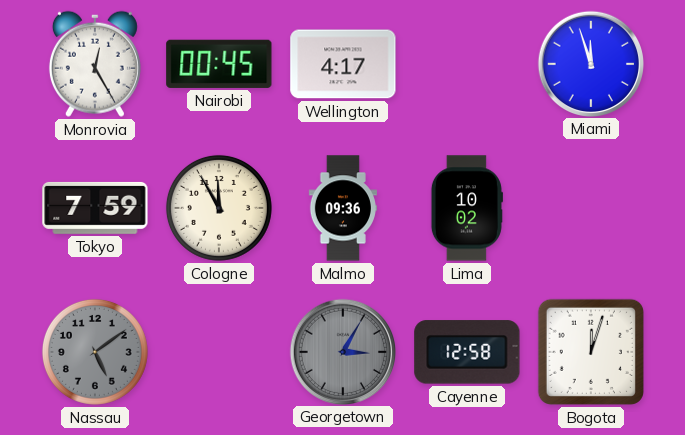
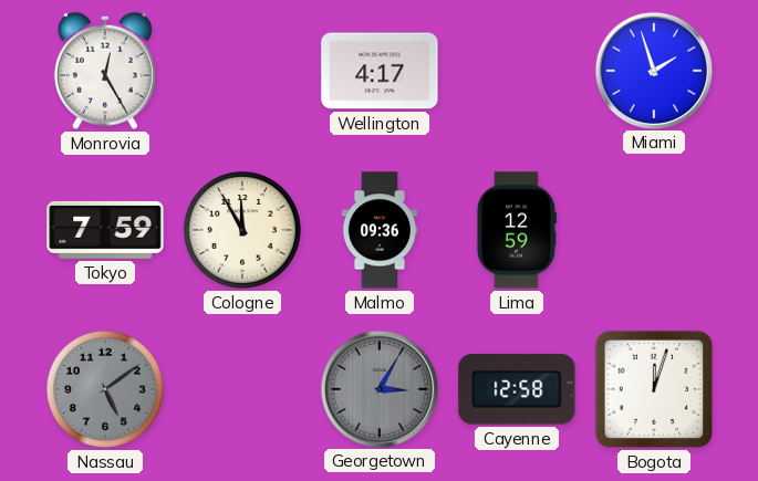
Nairobi: 00:45 -> none (219, 64)
Miami: 11:57 -> 1:57 (653, 70)
Lima: 10:02 -> 12:59 (517, 230)
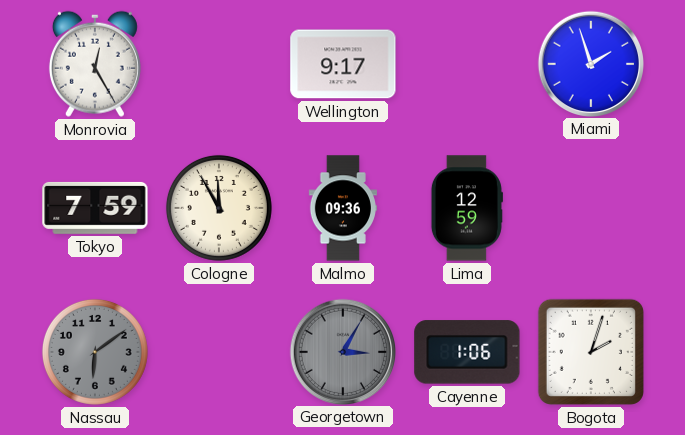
Wellington: 4:17 -> 9:17 (343, 64)
Nassau: 5:09 -> 6:09 (95, 352)
Cayenne: 12:58 -> 1:06 (467, 352)
Bogota: 12:03 -> 2:03 (591, 352)
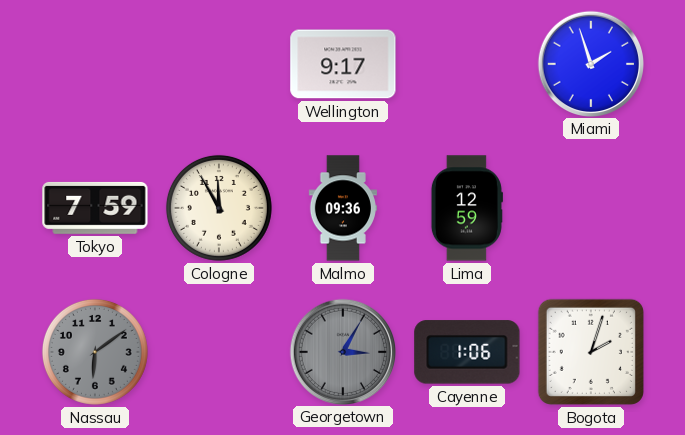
Monrovia: 12:25 -> none (95, 64)
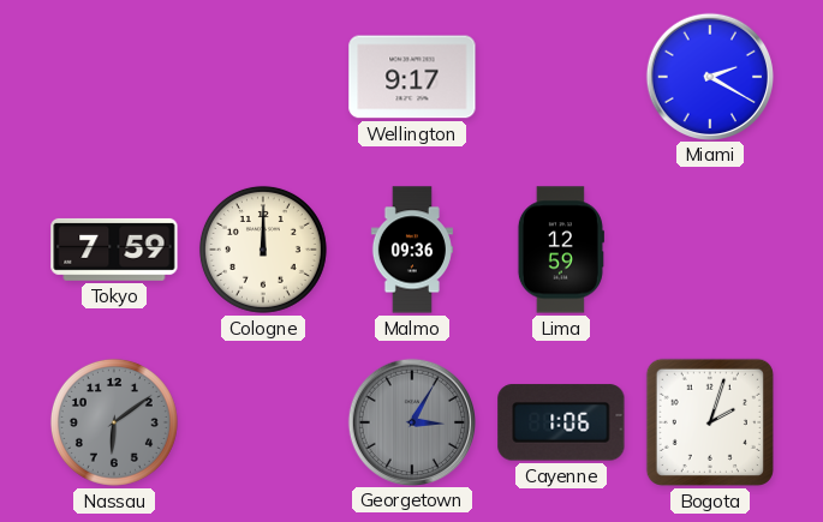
Miami: 1:57 -> 2:20 (709, 76)
Cologne: 11:55 -> 12:00 (263, 250)
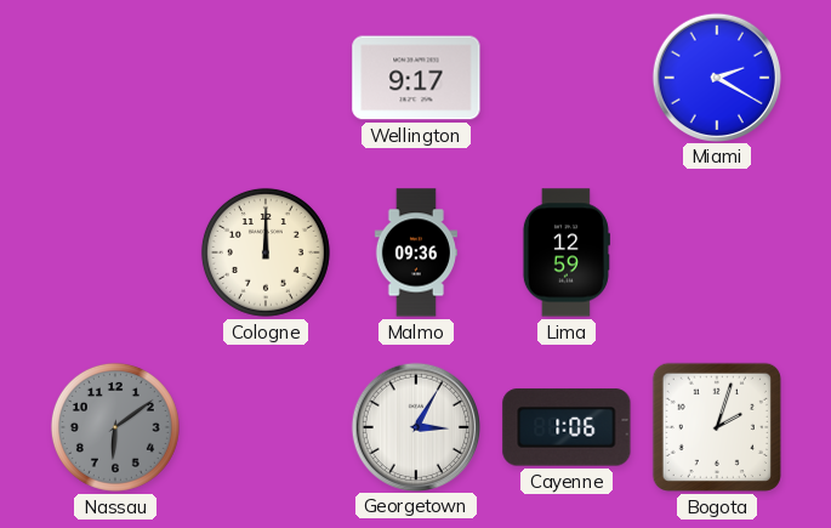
Tokyo: 7:59 -> none (114, 250)
Georgetown dial: grey -> white (415, 426)
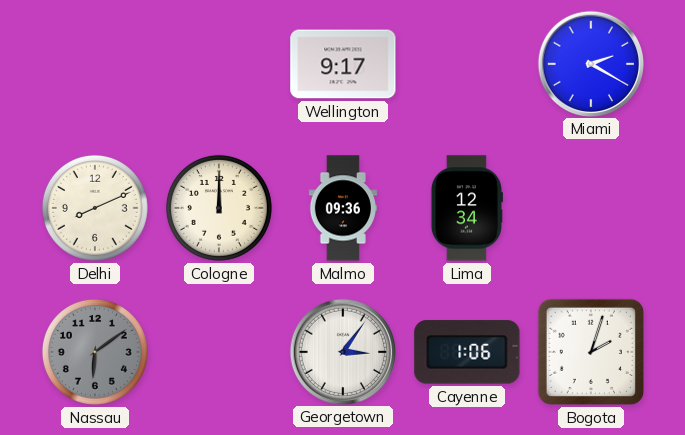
Delhi: none -> 8:11 (95, 208)
Lima: 12:59 -> 12:34 (467, 208)
Georgetown: 3:05 -> 3:06 (342, 351)
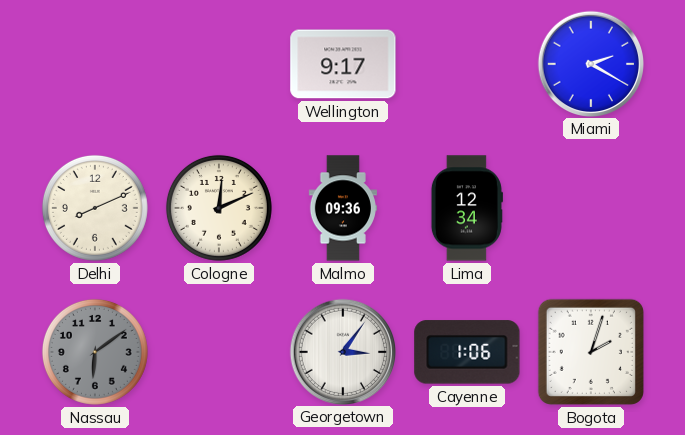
Cologne: 12:00 -> 12:11 (219, 208)
